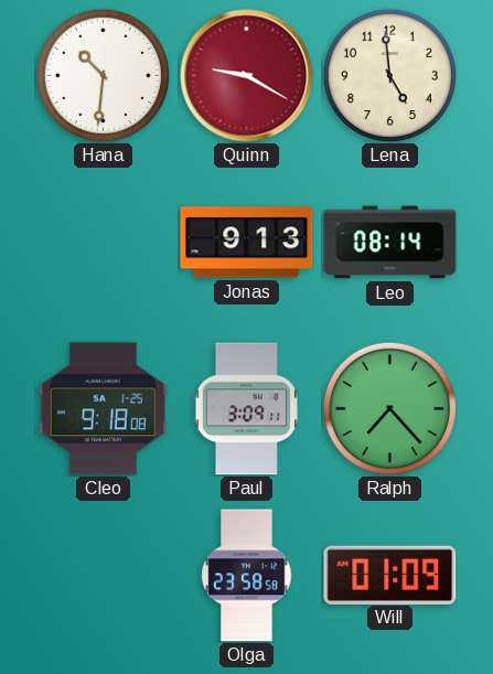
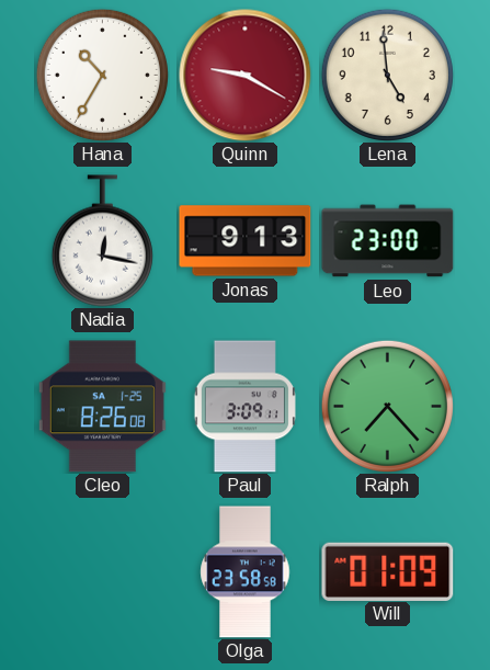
Hana: 10:31 -> 10:35 (102, 75)
Nadia: none -> 12:17 (102, 241)
Leo: 08:14 -> 23:00 (388, 241)
Cleo: 9:18 -> 8:26 (102, 407)
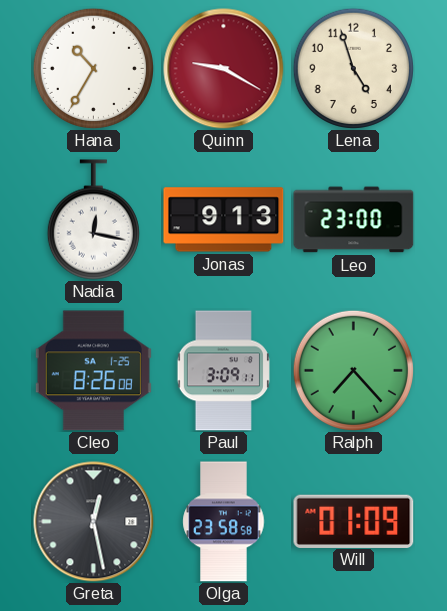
Lena: 4:59 -> 4:57 (353, 68)
Greta: none -> 12:28 (94, 522)
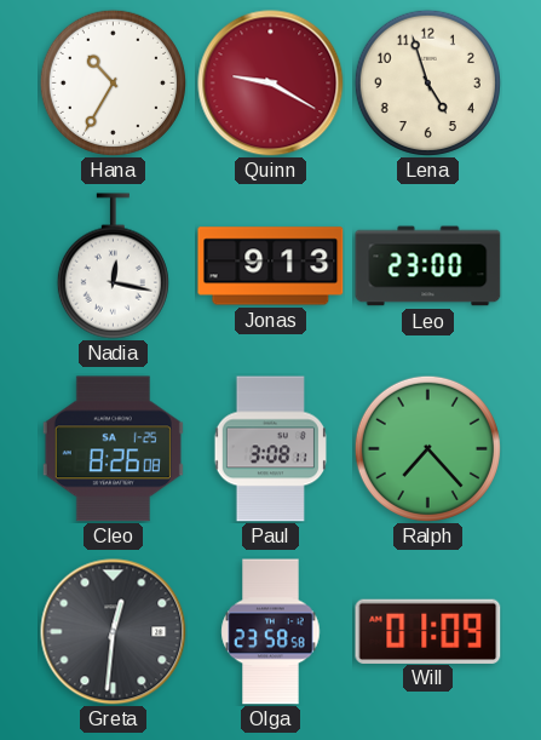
Paul: 3:09 -> 3:08 (270, 449)
Greta: 12:28 -> 12:31 (114, 632)
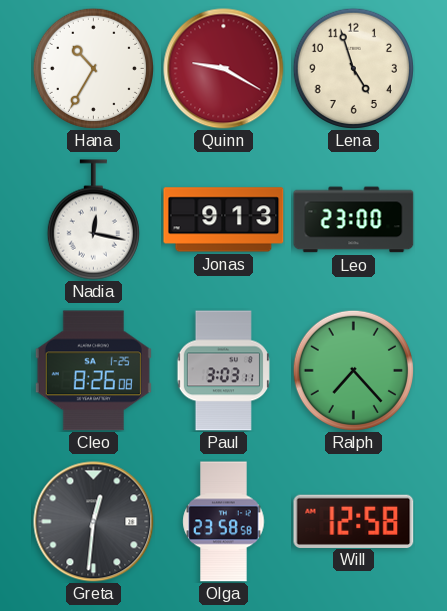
Paul: 3:08 -> 3:03 (223, 371)
Will: 01:09 -> 12:58 (354, 521)
